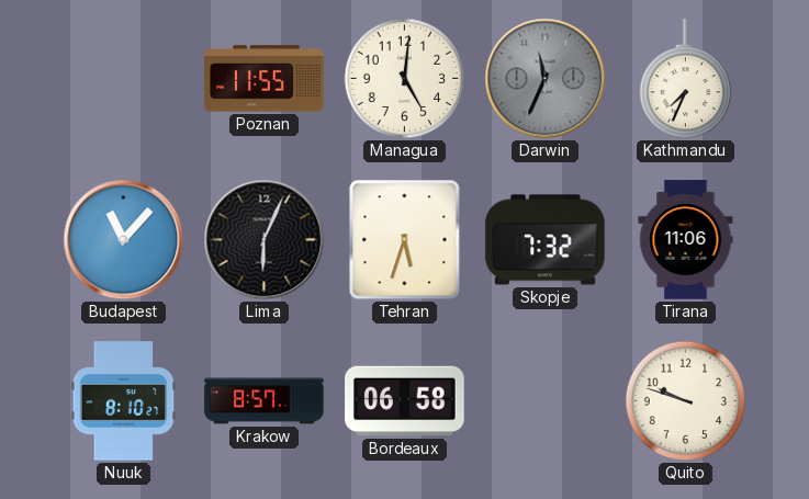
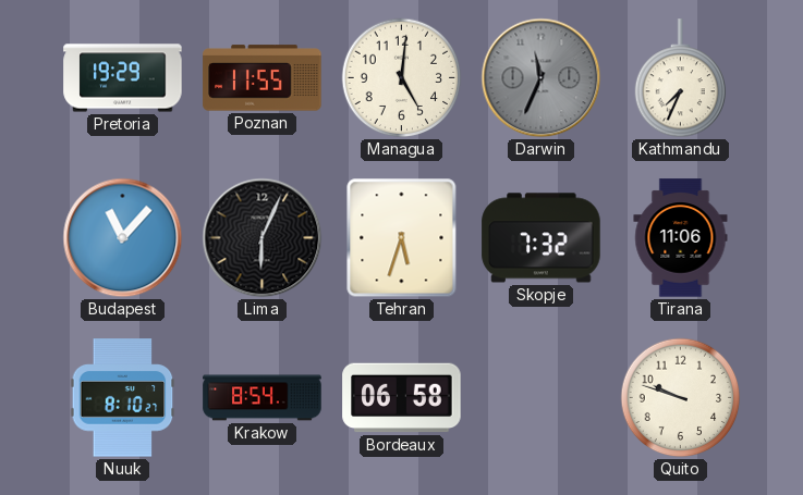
Pretoria: none -> 19:29 (123, 78)
Krakow: 8:57 -> 8:54 (263, 398)
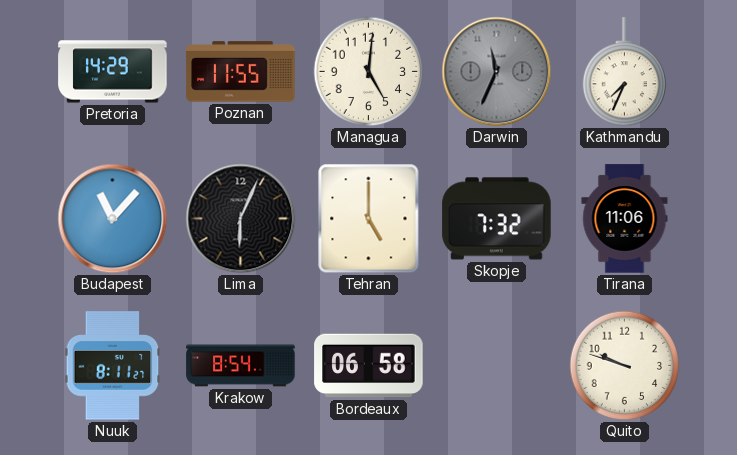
Pretoria: 19:29 -> 14:29 (113, 72)
Tehran: 5:33 -> 5:00 (369, 219)
Nuuk: 8:10 -> 8:11 (113, 366)
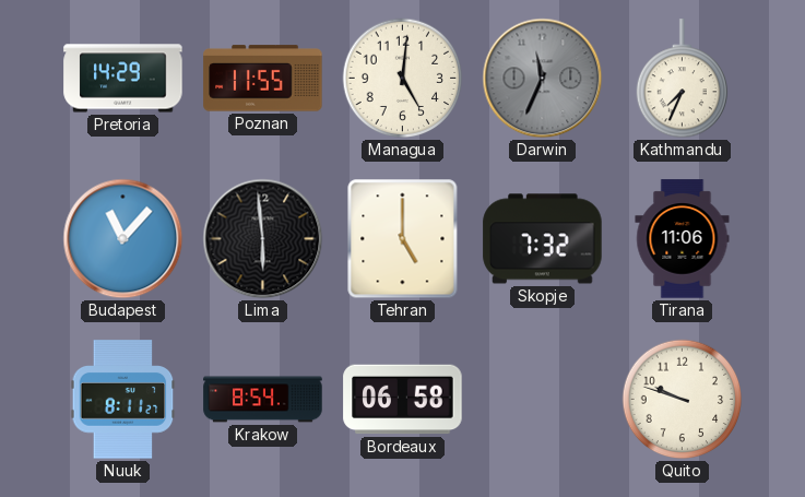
Lima: 6:04 -> 5:59 (263, 239)
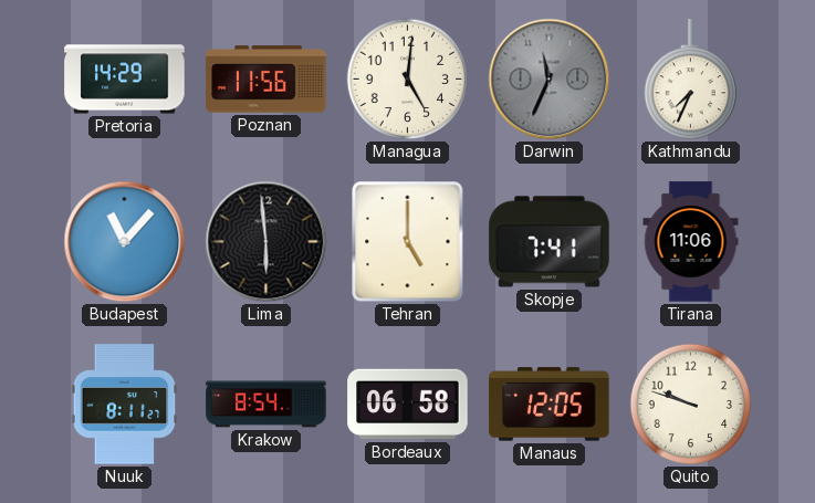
Poznan: 11:55 -> 11:56 (267, 80)
Skopje: 7:32 -> 7:41 (550, 242)
Manaus: none -> 12:05 (550, 405)
